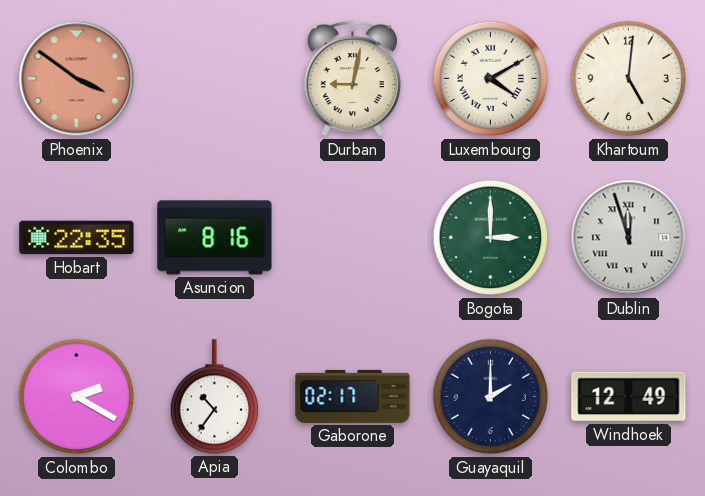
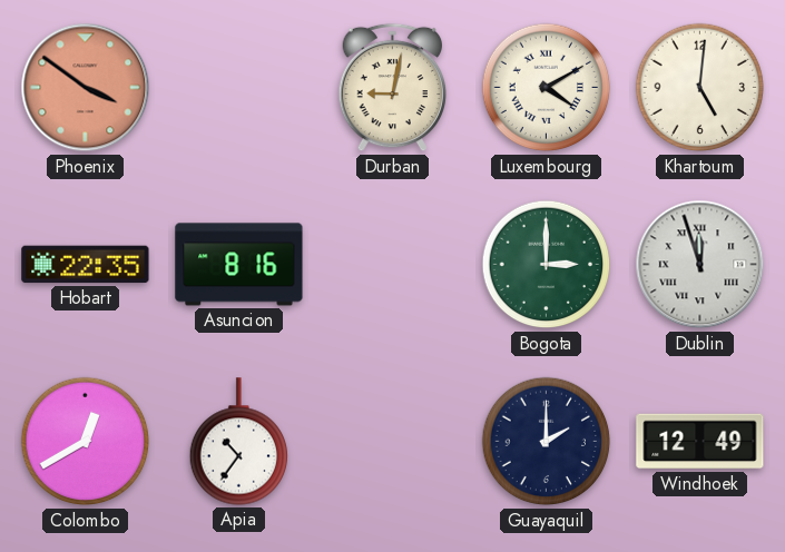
Colombo: 2:20 -> 12:40 (86, 442)
Gaborone: 02:17 -> none (353, 396)
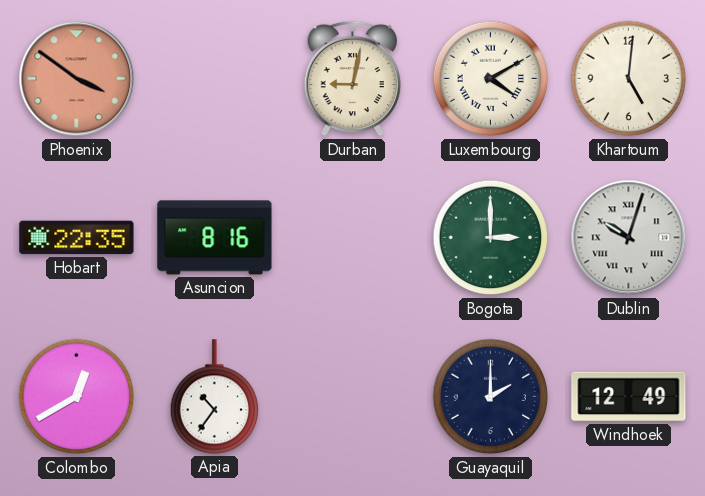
Dublin: 11:57 -> 10:03 (629, 238)
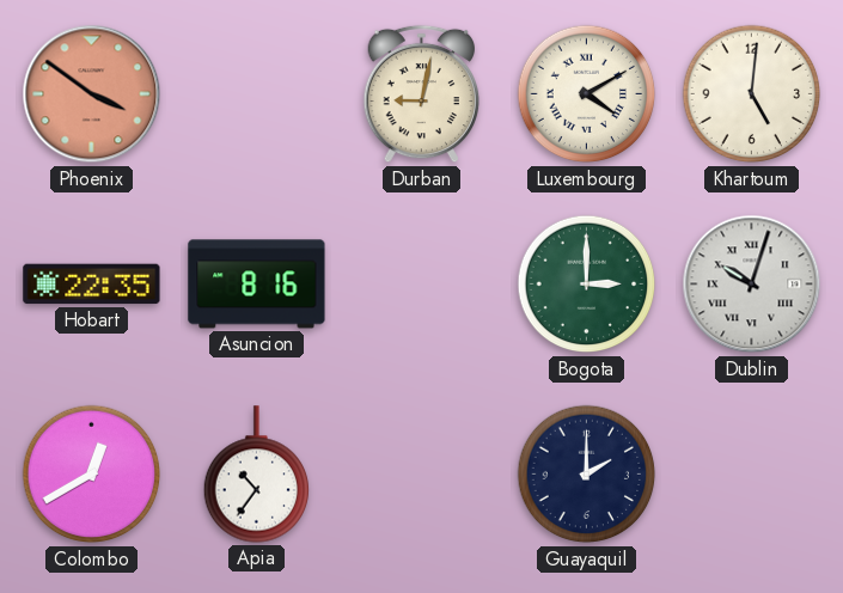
Windhoek: 12:49 -> none (629, 397)
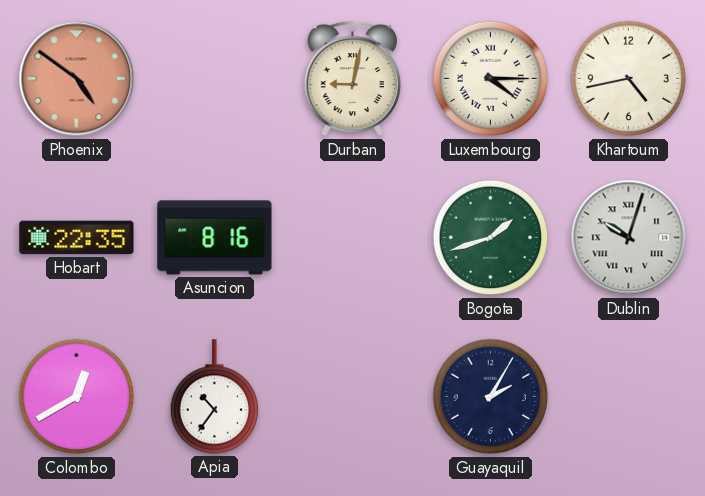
Phoenix: 3:51 -> 4:51 (77, 79)
Luxembourg: 4:10 -> 4:15 (491, 79)
Khartoum: 5:01 -> 4:43 (629, 79)
Bogota: 3:00 -> 1:42 (491, 238)
Guayaquil: 2:00 -> 2:05 (491, 397)
